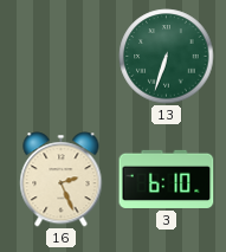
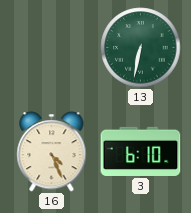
13: 6:33 -> 6:32 (141, 48)
16: 2:26 -> 4:26 (52, 152)
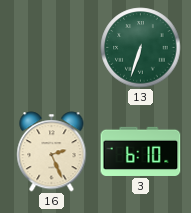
13: 6:32 -> 6:33 (141, 48)
16: 4:26 -> 2:26 (52, 152)
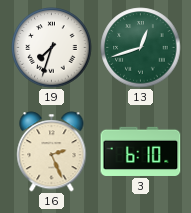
19: none -> 7:33 (52, 48)
13: 6:33 -> 12:42 (141, 48)
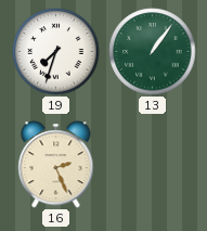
13: 12:42 -> 1:06 (153, 52)
3: 6:10 -> none (141, 151)
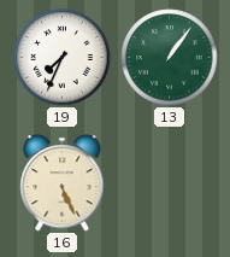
19: 7:33 -> 7:34 (63, 58)
16: 2:26 -> 5:26 (63, 183)
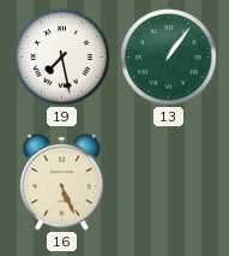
19: 7:34 -> 7:28 (62, 58)
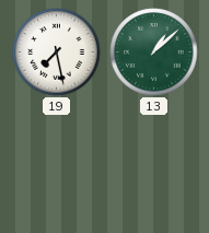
13: 1:06 -> 1:08 (154, 53)
16: 5:26 -> none (62, 183)
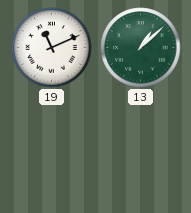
19: 7:28 -> 11:11 (52, 48)
